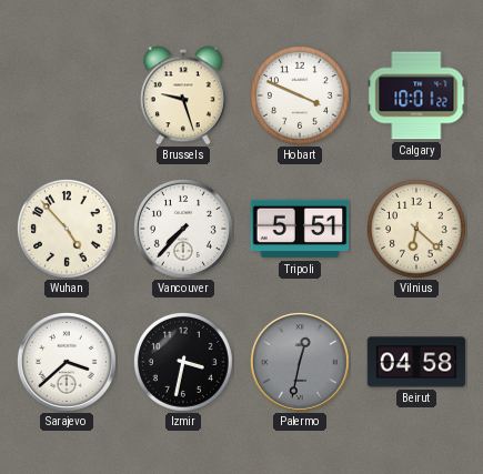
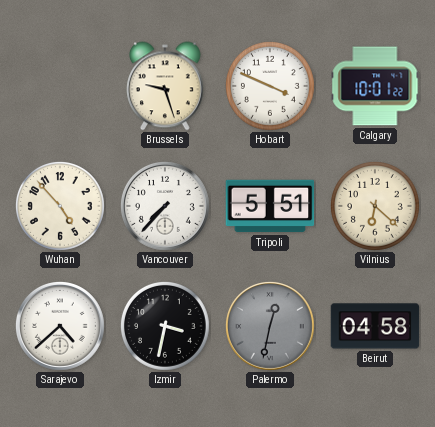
Sarajevo: 3:38 -> 4:38 (60, 326)
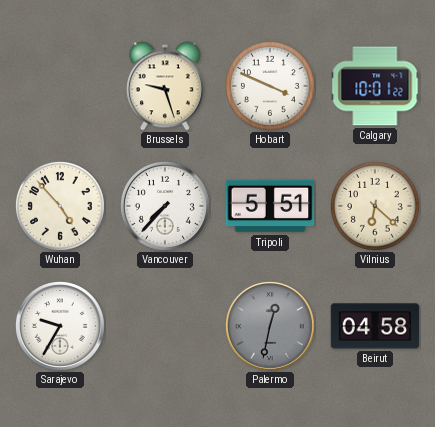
Sarajevo: 4:38 -> 9:35 (60, 326)
Izmir: 3:32 -> none (165, 326)
